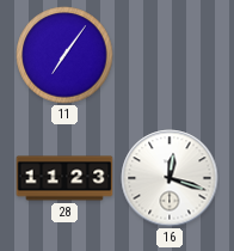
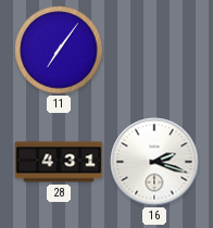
28: 11:23 -> 4:31 (59, 162)
16: 12:18 -> 2:18 (154, 162)
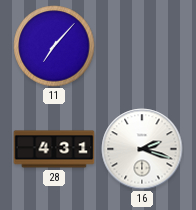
11: 7:06 -> 7:07 (54, 46)
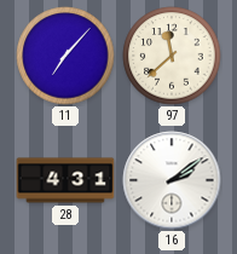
97: none -> 11:38 (172, 56)
16: 2:18 -> 2:09 (172, 180)
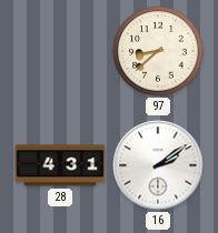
11: 7:07 -> none (65, 56)
97: 11:38 -> 8:38 (158, 51)
